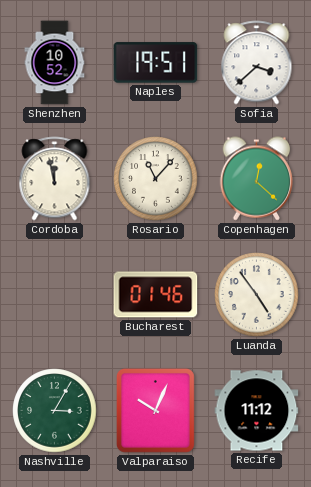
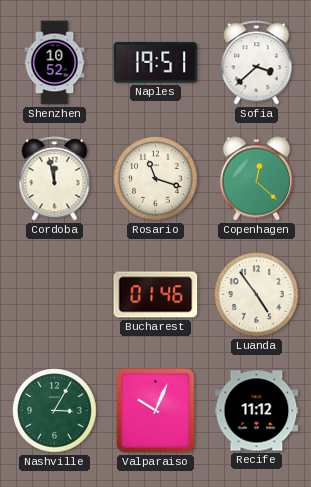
Rosario: 11:07 -> 11:18 (156, 179)
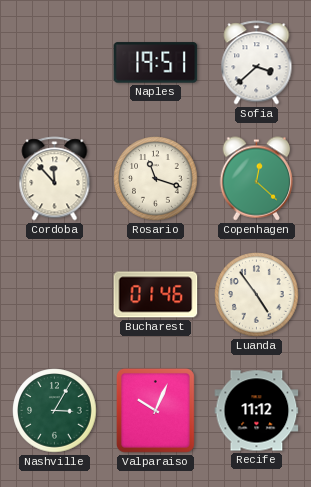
Shenzhen: 10:52 -> none (55, 63)
Cordoba: 11:58 -> 11:53 (55, 179)
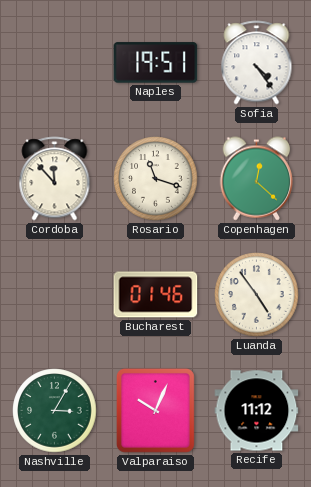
Sofia: 3:38 -> 4:24 (257, 63)
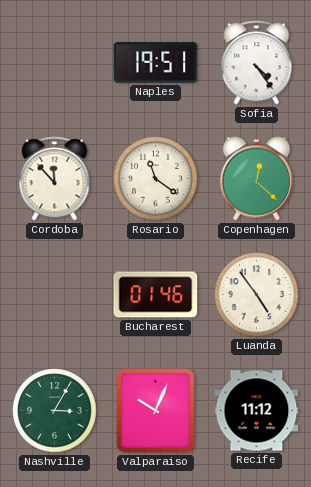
Rosario: 11:18 -> 11:21 (156, 179)
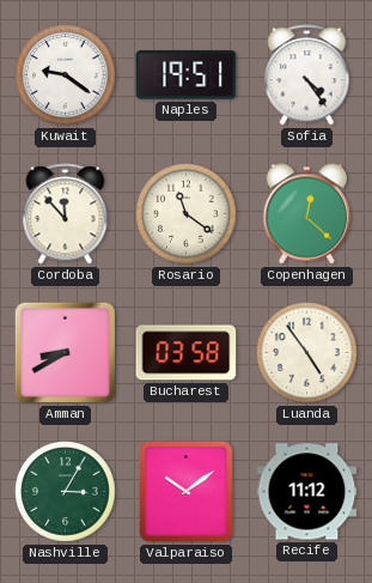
Kuwait: none -> 9:21 (66, 75)
Amman: none -> 8:40 (65, 352)
Bucharest: 01:46 -> 03:58 (187, 353)
Valparaiso: 10:04 -> 10:09 (185, 491)
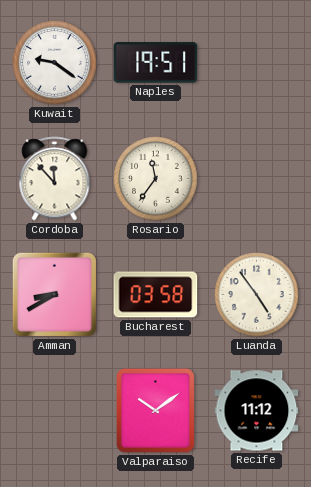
Sofia: 4:24 -> none (307, 75)
Rosario: 11:21 -> 11:36 (156, 179)
Copenhagen: 12:22 -> none (307, 214)
Nashville: 3:05 -> none (66, 492)
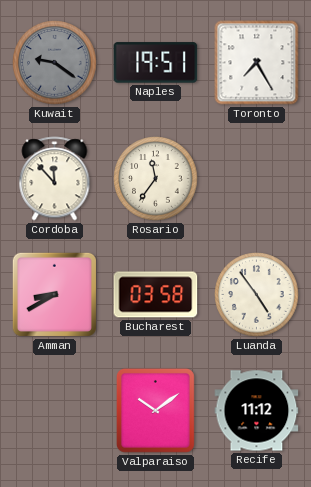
Kuwait dial: white -> grey (55, 63)
Toronto: none -> 7:25 (257, 63)
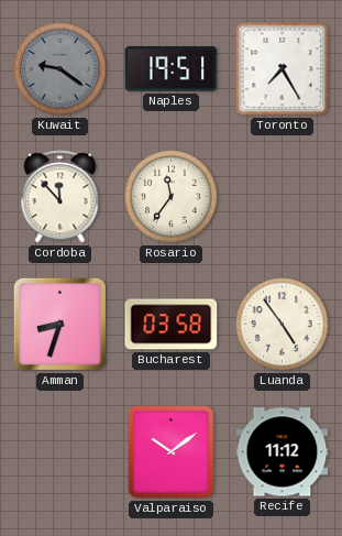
Amman: 8:40 -> 8:33 (59, 324)
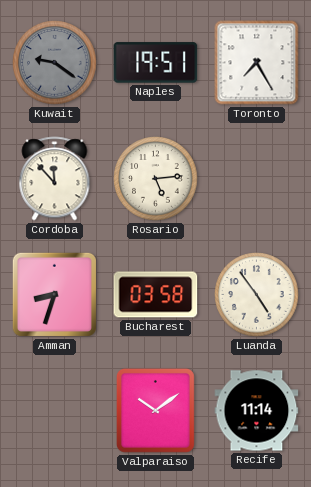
Rosario: 11:36 -> 5:14 (156, 179)
Recife: 11:12 -> 11:14 (257, 411)
